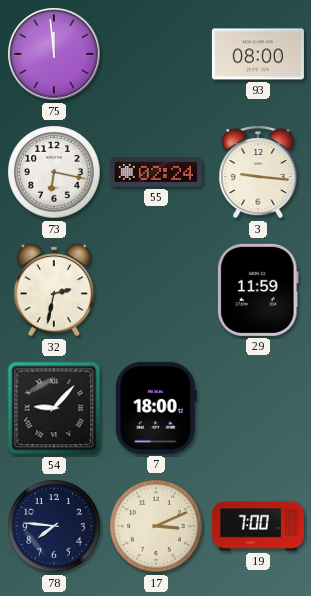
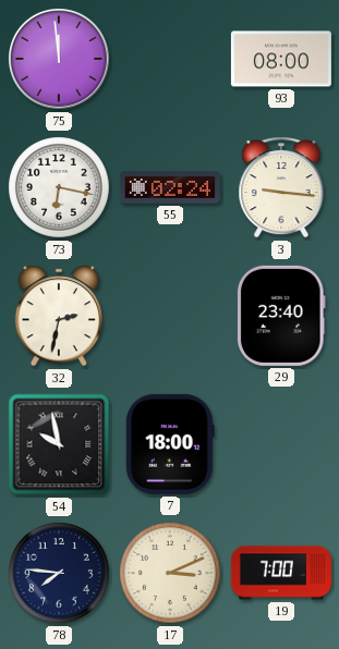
29: 11:59 -> 23:40 (281, 316)
54: 9:07 -> 9:58 (59, 444)
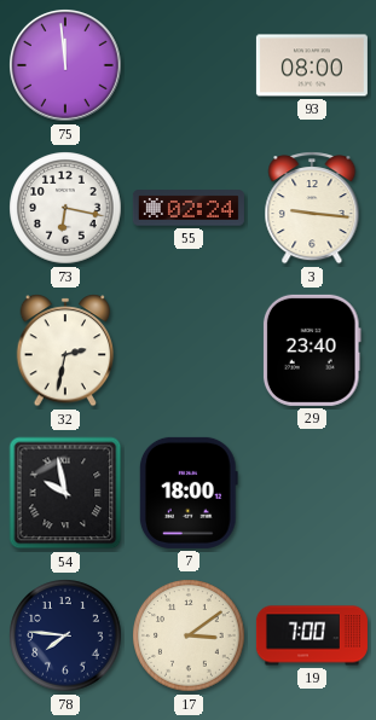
17: 3:11 -> 3:09 (189, 635)
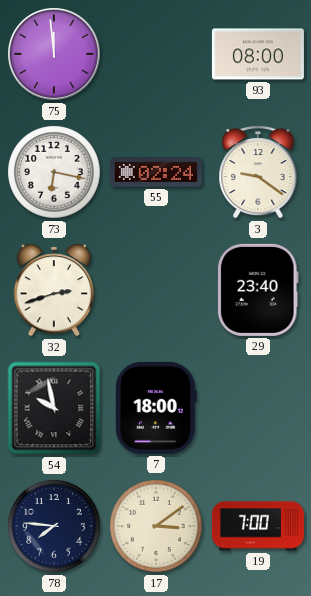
3: 9:16 -> 9:21 (258, 172)
32: 2:32 -> 2:42 (54, 290)
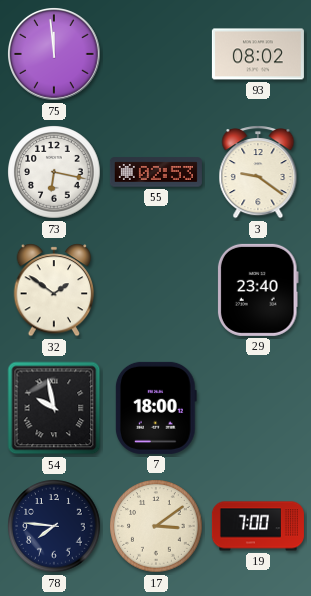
93: 08:00 -> 08:02 (258, 54)
55: 02:24 -> 02:53 (156, 172)
32: 2:42 -> 1:51 (54, 290)
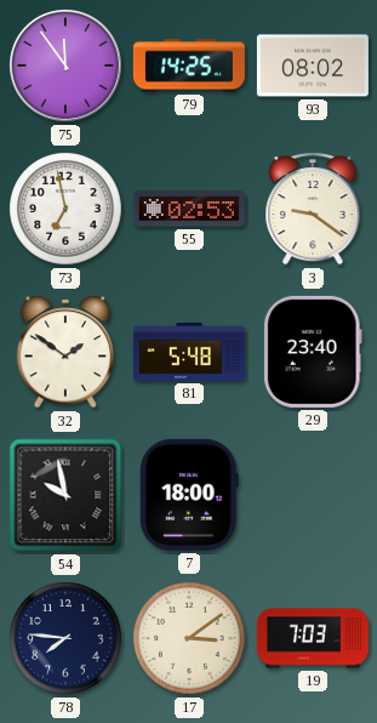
75: 11:59 -> 11:54 (67, 67)
79: none -> 14:25 (189, 66)
73: 6:17 -> 6:58 (65, 209)
81: none -> 5:48 (189, 352)
19: 7:00 -> 7:03 (313, 638)
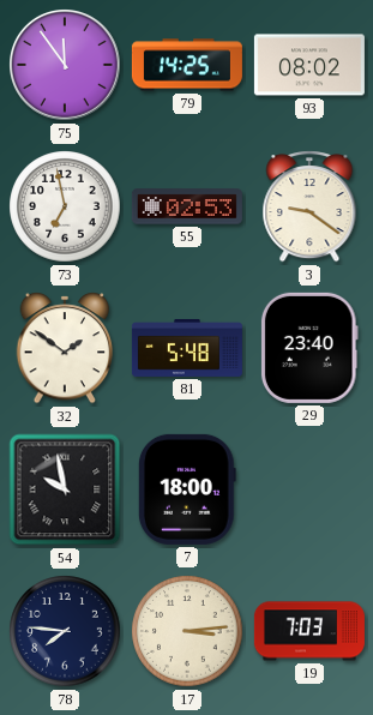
17: 3:09 -> 3:14 (187, 631)
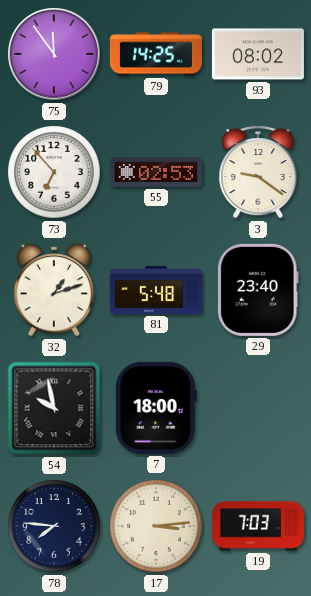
73: 6:58 -> 6:53 (54, 172)
32: 1:51 -> 1:12 (54, 290)
